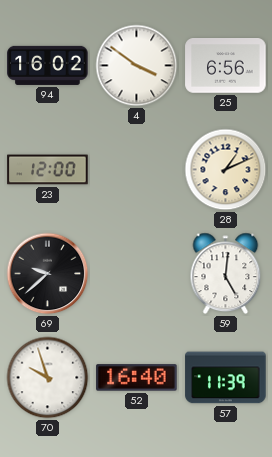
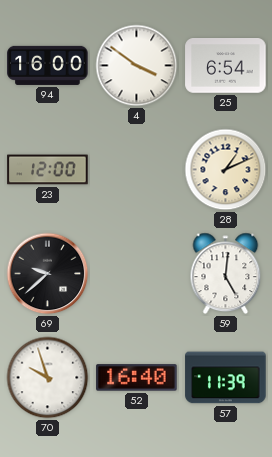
94: 16:02 -> 16:00 (48, 65)
25: 6:56 -> 6:54 (226, 66)
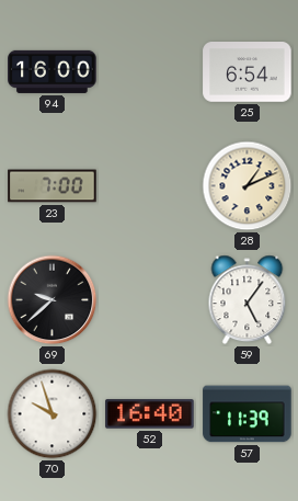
4: 3:51 -> none (137, 66)
23: 12:00 -> 7:00 (53, 186)
59: 5:01 -> 5:06 (248, 300)
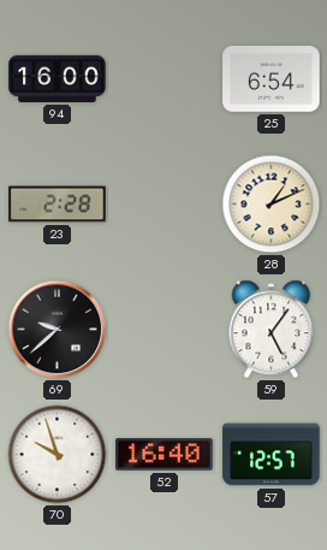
23: 7:00 -> 2:28 (58, 205)
57: 11:39 -> 12:57 (272, 455)
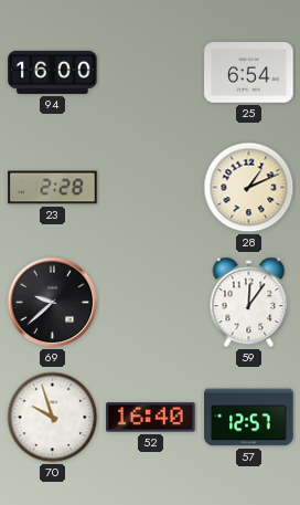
59: 5:06 -> 12:06 (249, 303)
